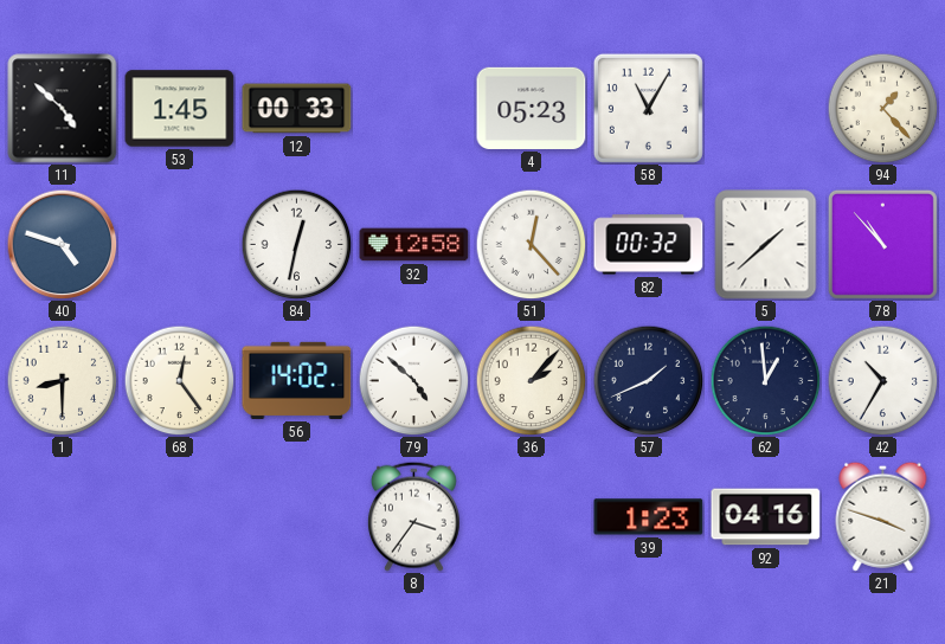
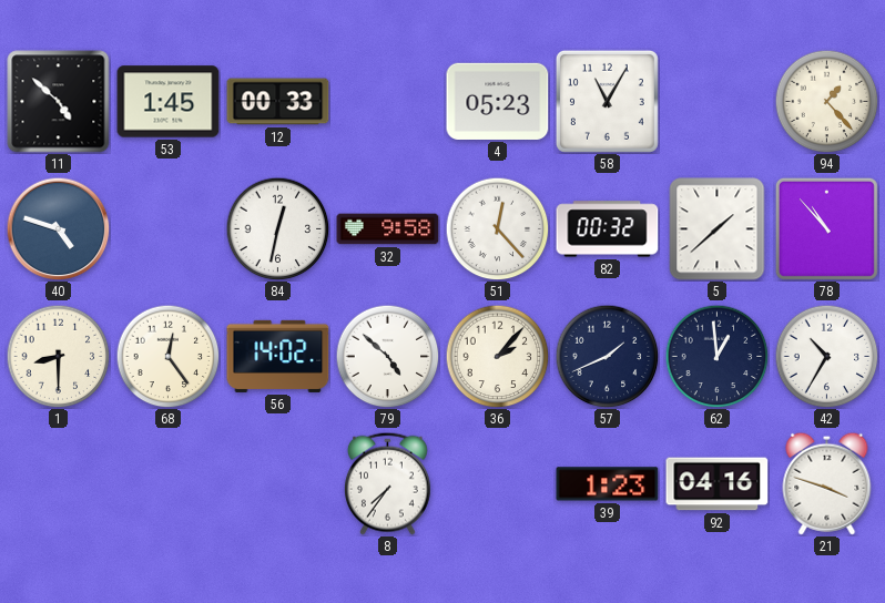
32: 12:58 -> 9:58 (388, 229)
8: 3:36 -> 7:36 (387, 483)
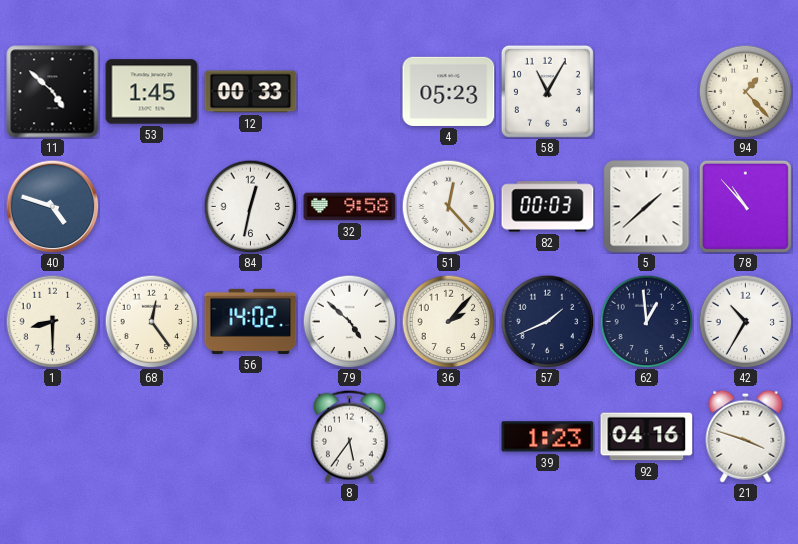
82: 00:32 -> 00:03 (548, 207)
8: 7:36 -> 5:36 (349, 436)
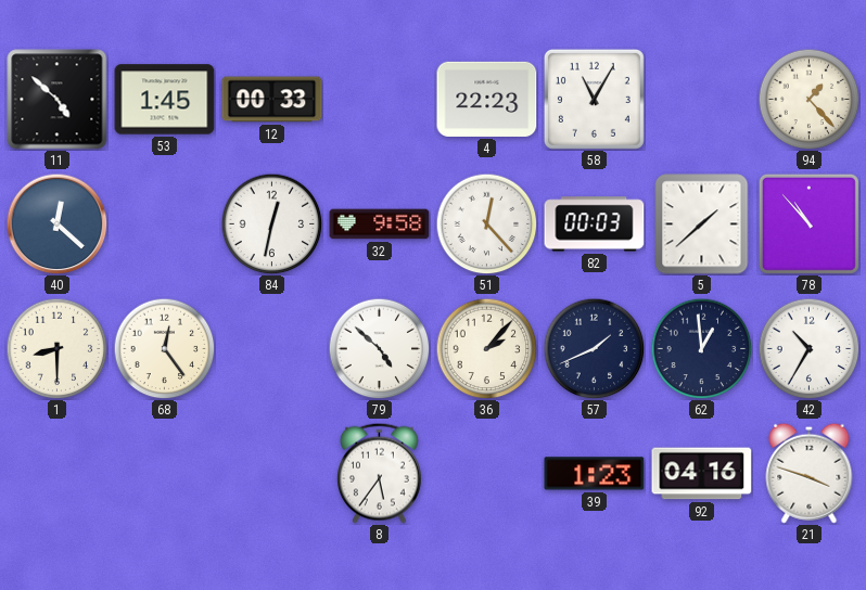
4: 05:23 -> 22:23 (487, 99)
40: 4:48 -> 12:22 (56, 223)
56: 14:02 -> none (251, 321)
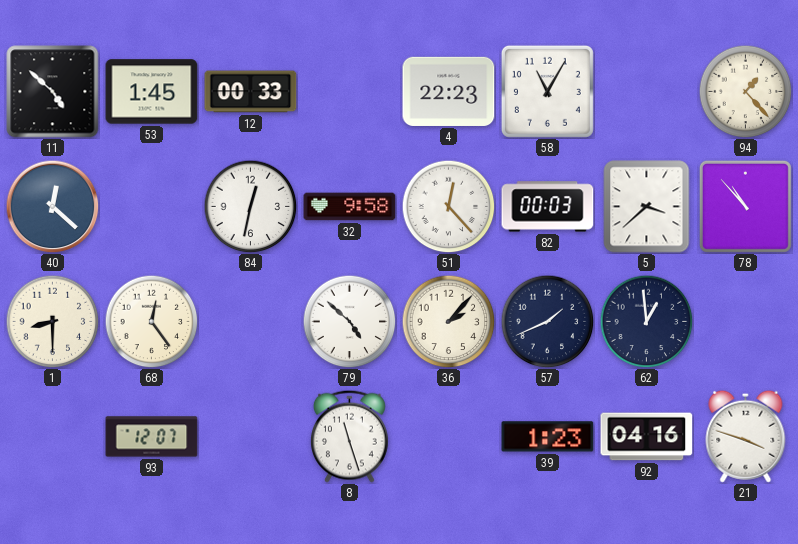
5: 1:38 -> 3:38 (647, 207)
42: 10:35 -> none (808, 348)
93: none -> 12:07 (152, 437)
8: 5:36 -> 11:27 (349, 436)
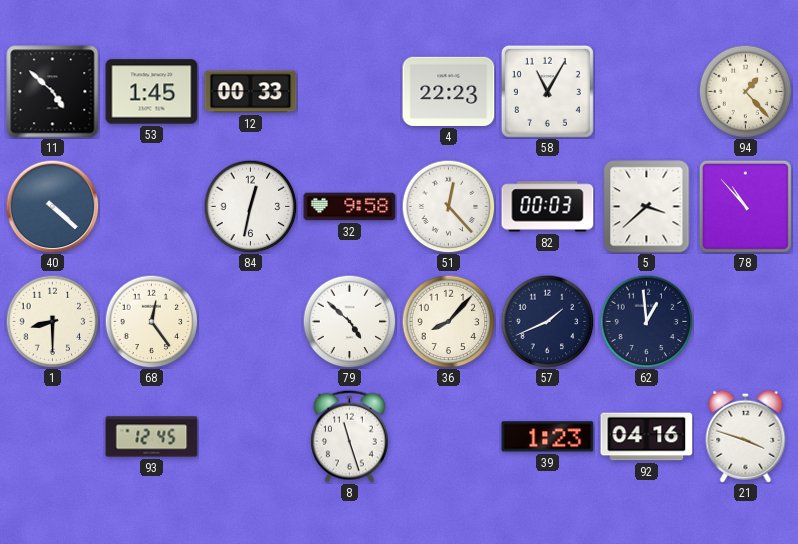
40: 12:22 -> 4:22 (52, 206)
36: 2:07 -> 8:07 (448, 321)
93: 12:07 -> 12:45 (152, 437)
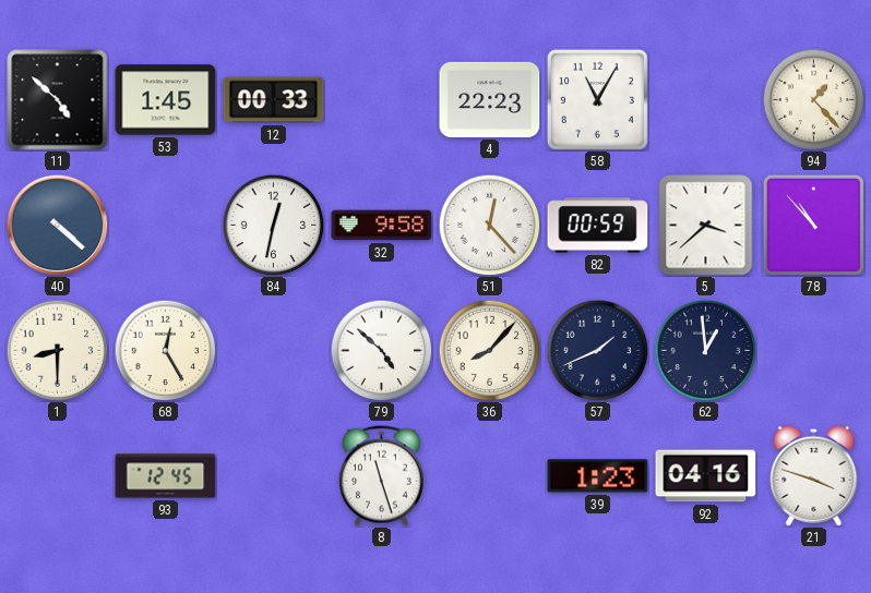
82: 00:03 -> 00:59 (598, 226)
68: 12:24 -> 12:25 (165, 350)
